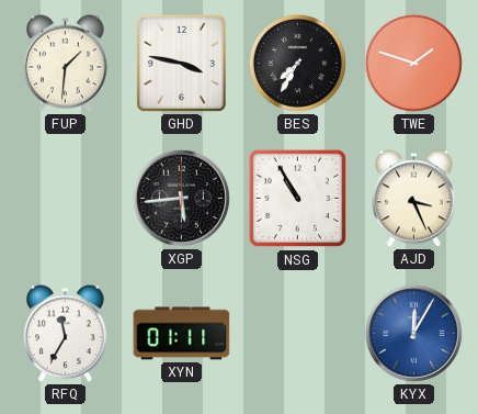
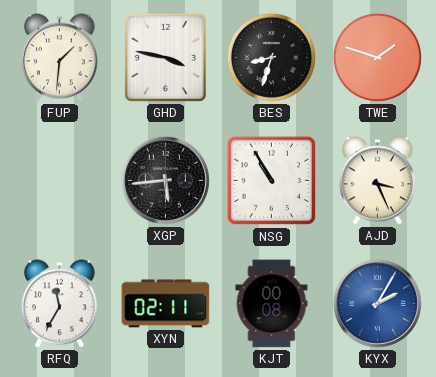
BES: 7:35 -> 8:33 (271, 57)
XYN: 01:11 -> 02:11 (166, 304)
KJT: none -> 00:08 (272, 304)
KYX: 12:05 -> 2:05 (377, 303)
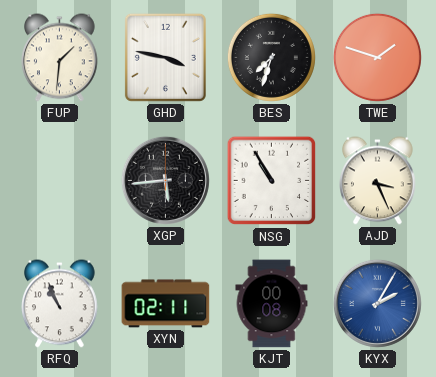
BES: 8:33 -> 7:33 (271, 57)
RFQ: 11:35 -> 10:56 (60, 304)
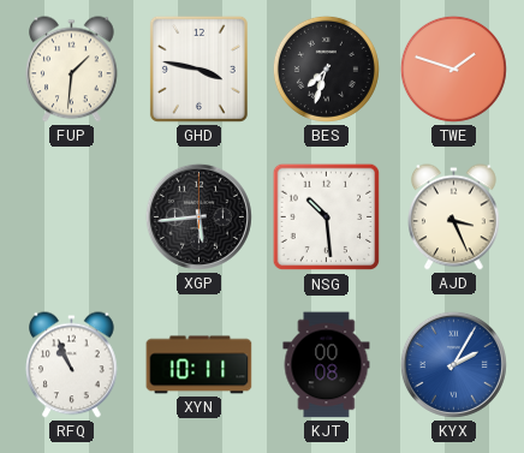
NSG: 10:55 -> 10:29 (327, 217)
XYN: 02:11 -> 10:11 (200, 365)
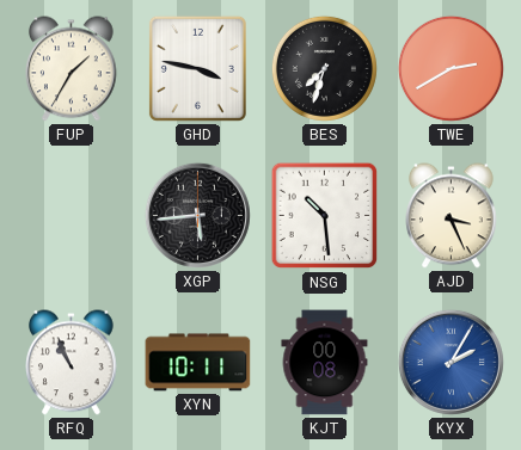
FUP: 1:31 -> 1:35 (72, 69)
TWE: 1:48 -> 2:40 (450, 68)
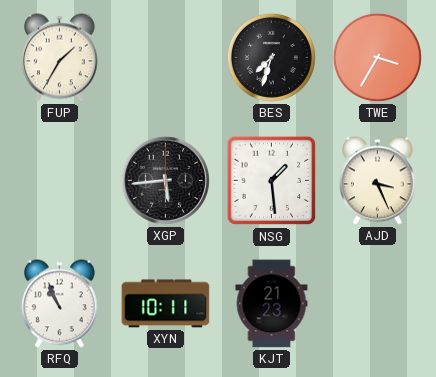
GHD: 3:47 -> none (197, 68)
TWE: 2:40 -> 3:35 (377, 57)
NSG: 10:29 -> 1:29 (272, 181)
KJT: 00:08 -> 21:23 (272, 304)
KYX: 2:05 -> none (450, 362)
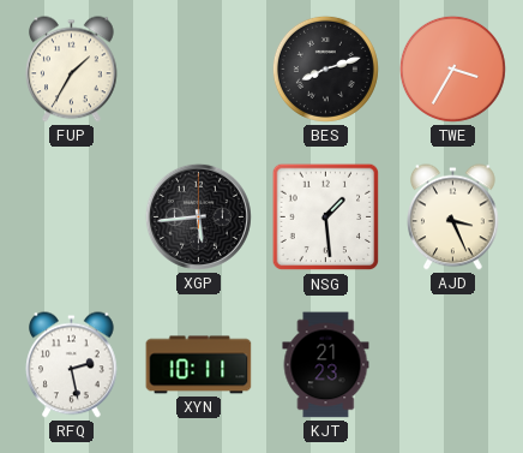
BES: 7:33 -> 8:12 (325, 68)
RFQ: 10:56 -> 2:28 (72, 365)
